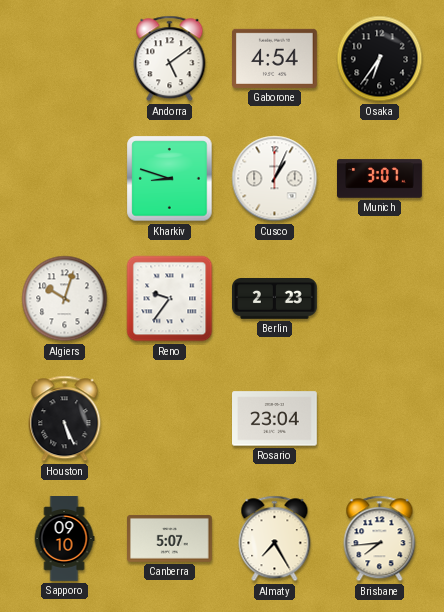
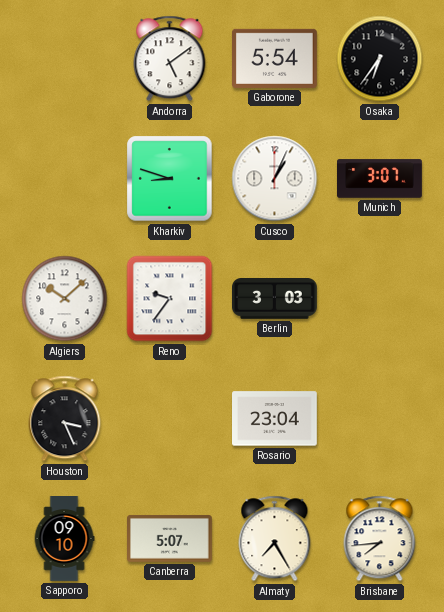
Gaborone: 4:54 -> 5:54 (275, 58)
Algiers: 10:03 -> 10:08 (65, 299)
Berlin: 2:23 -> 3:03 (275, 299)
Houston: 5:26 -> 3:26 (65, 419)
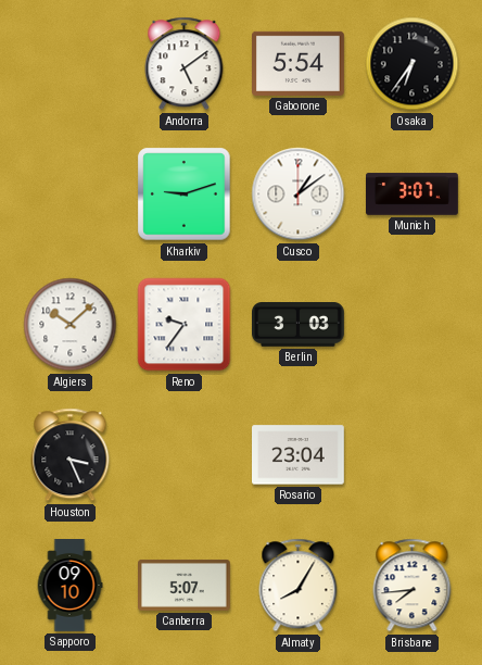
Kharkiv: 8:48 -> 9:12 (185, 195)
Cusco: 1:04 -> 1:09 (299, 195)
Almaty: 7:25 -> 8:05 (299, 586)
